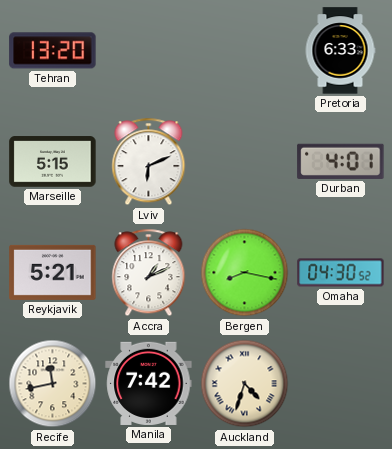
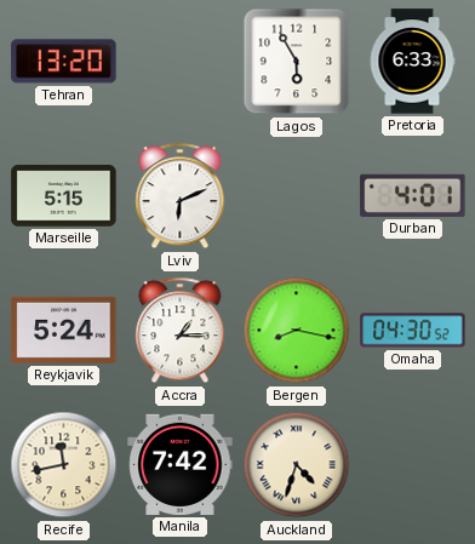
Lagos: none -> 5:55 (297, 62)
Reykjavik: 5:21 -> 5:24 (64, 330)
Accra: 1:11 -> 1:15 (181, 331)
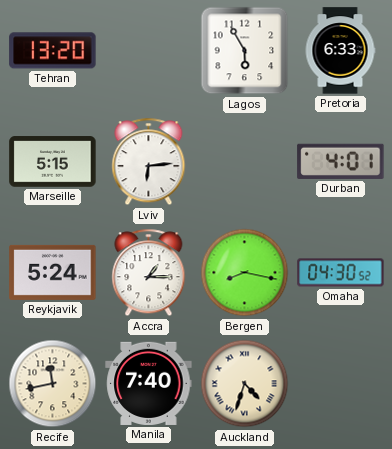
Lviv: 6:11 -> 6:14 (149, 162)
Manila: 7:42 -> 7:40 (149, 383)
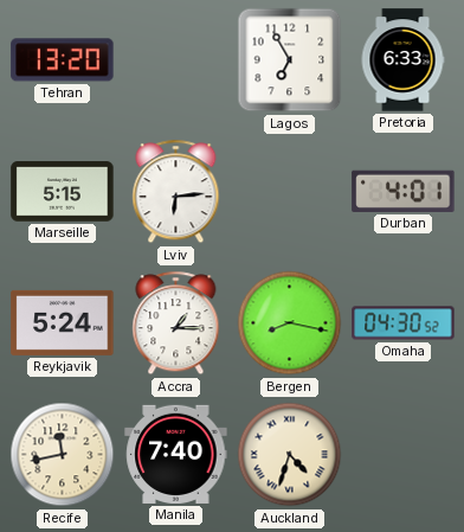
Lagos: 5:55 -> 6:55 (290, 60)
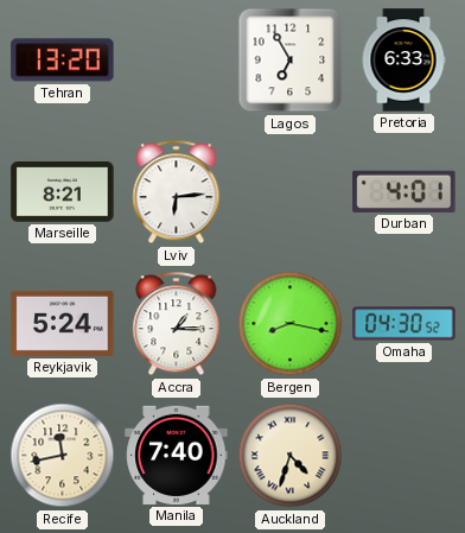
Marseille: 5:15 -> 8:21 (63, 192)
